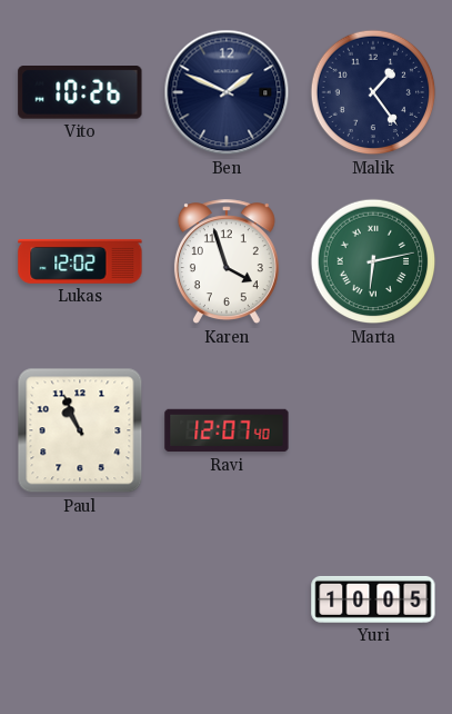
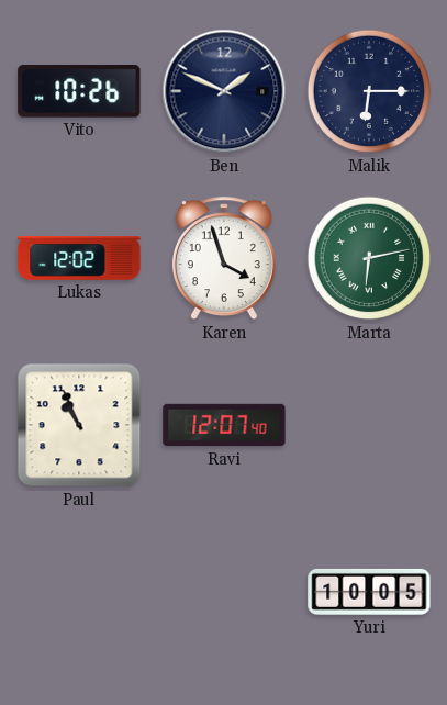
Malik: 1:24 -> 6:15 (369, 91)
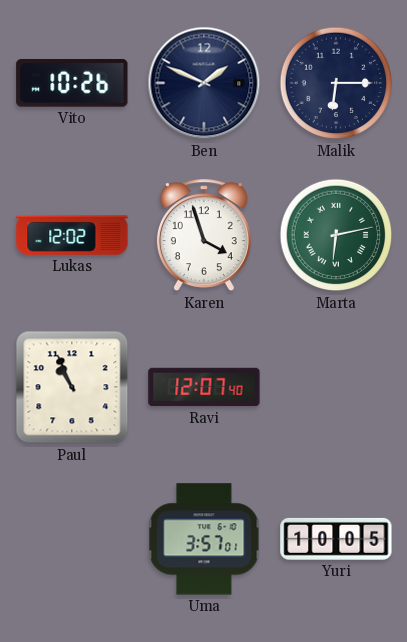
Uma: none -> 3:57 (204, 539)
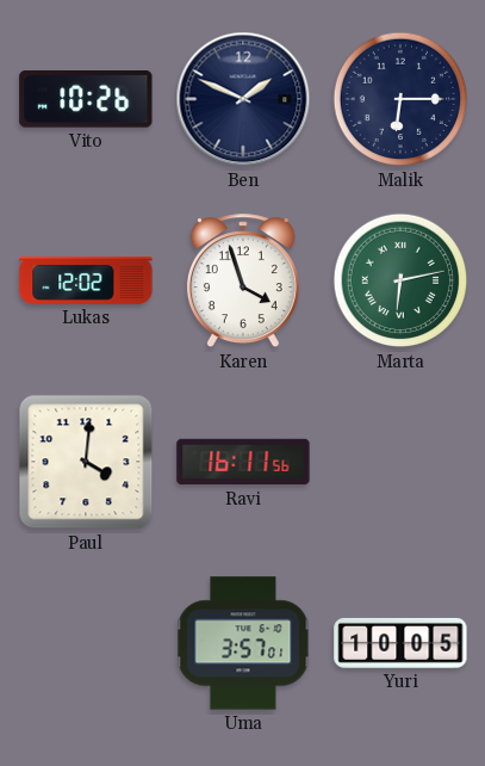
Paul: 10:56 -> 4:01 (86, 462)
Ravi: 12:07 -> 16:11 (243, 462)
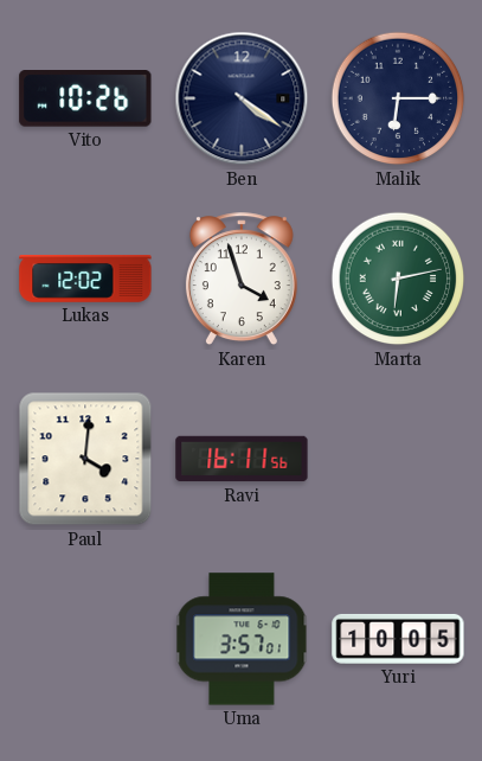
Ben: 1:49 -> 4:21 (242, 98)
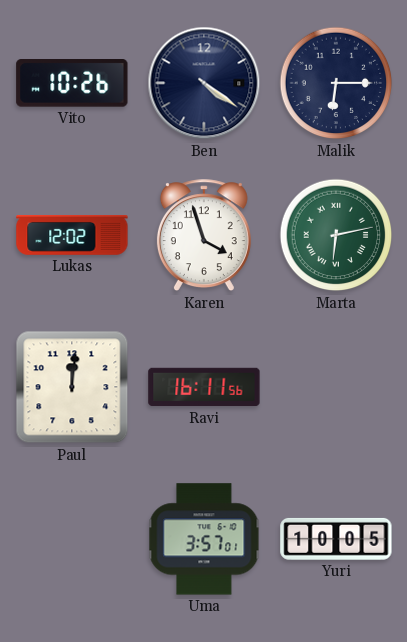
Paul: 4:01 -> 12:01 (72, 387)
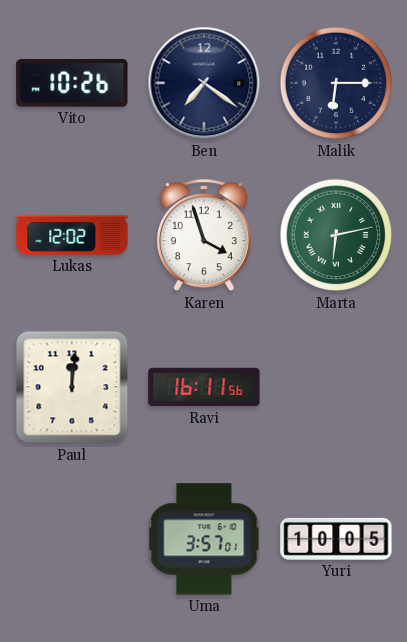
Ben: 4:21 -> 7:21 (204, 83)
